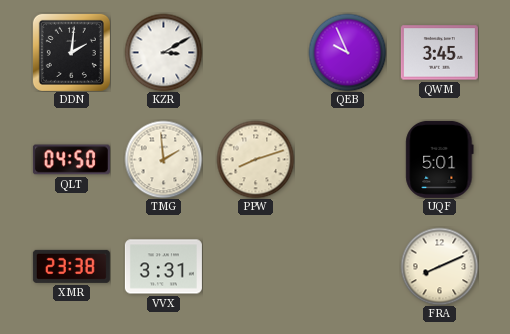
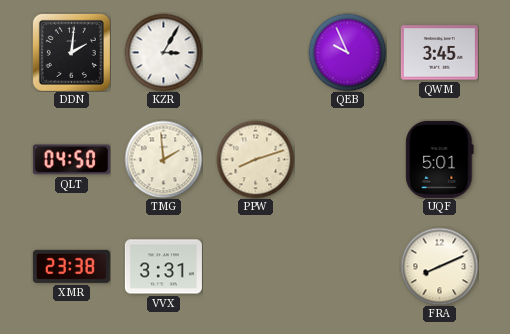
KZR: 3:10 -> 3:05 (163, 52)
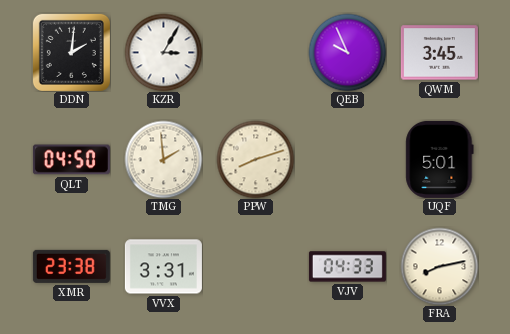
VJV: none -> 04:33 (347, 267)
FRA: 8:11 -> 8:13 (439, 266)
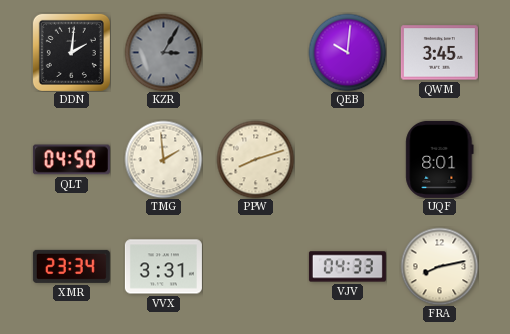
KZR dial: white -> grey (163, 52)
QEB: 9:56 -> 10:01 (347, 52)
UQF: 5:01 -> 8:01 (440, 159)
XMR: 23:38 -> 23:34 (71, 266)
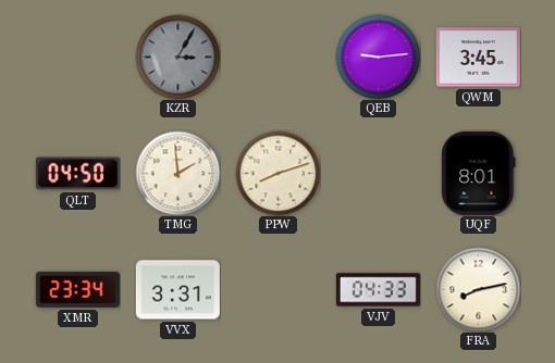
DDN: 2:01 -> none (71, 52)
QEB: 10:01 -> 9:14 (378, 57)
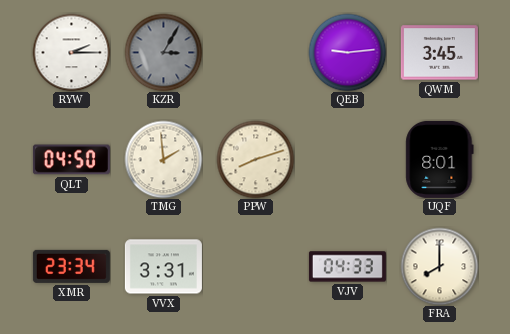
RYW: none -> 2:15 (71, 52)
FRA: 8:13 -> 8:00 (439, 266)
